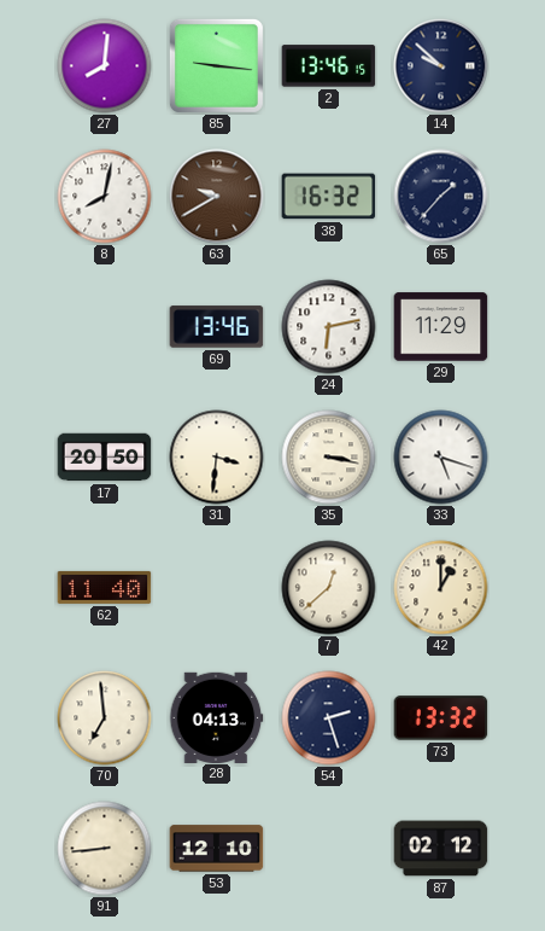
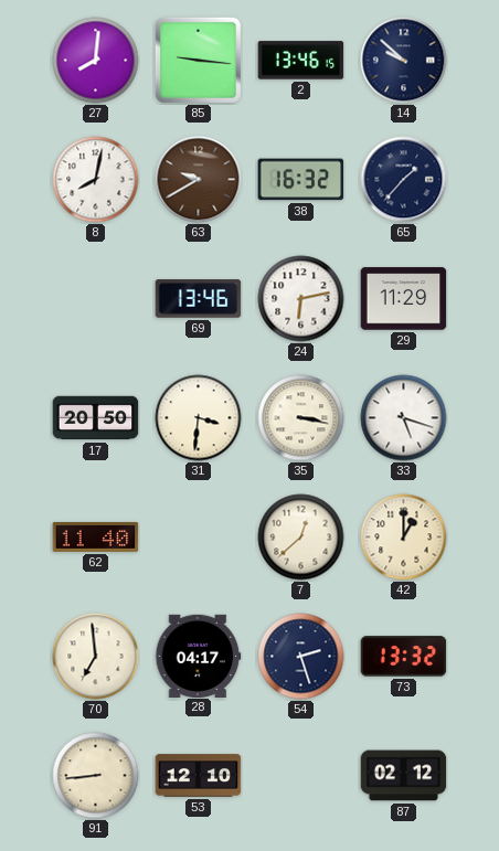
28: 04:13 -> 04:17 (199, 656)
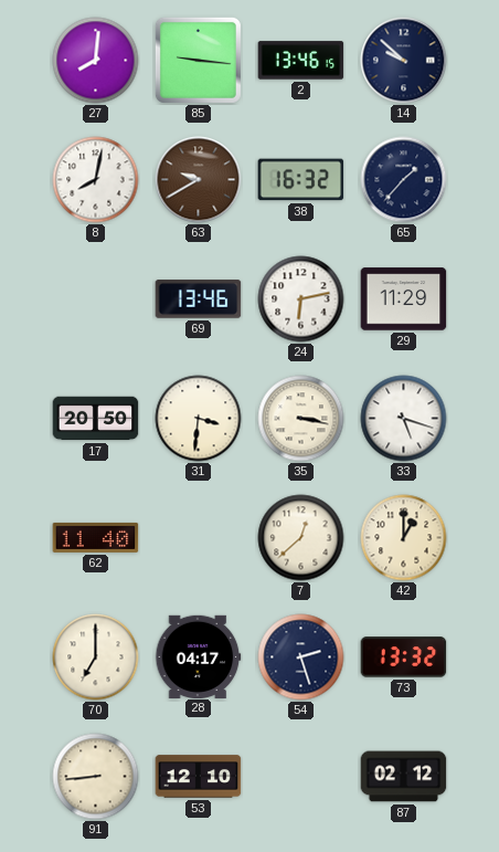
70: 6:59 -> 7:00 (96, 658)
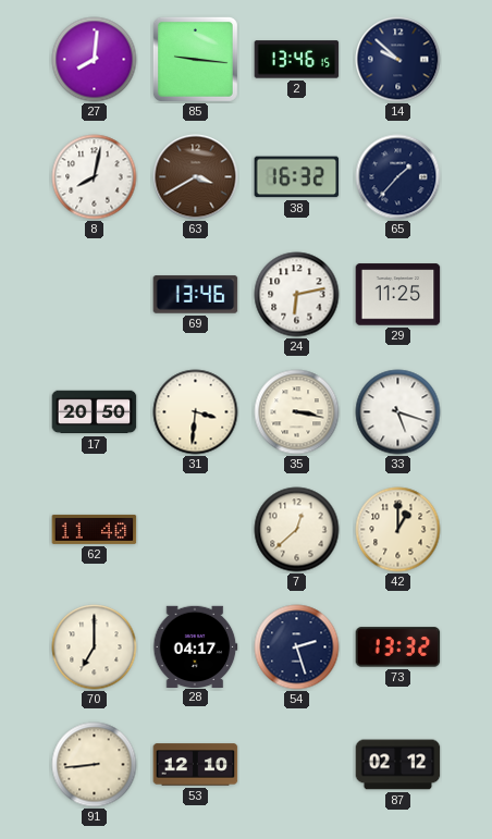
63: 9:40 -> 3:40 (196, 177)
29: 11:29 -> 11:25 (398, 295)
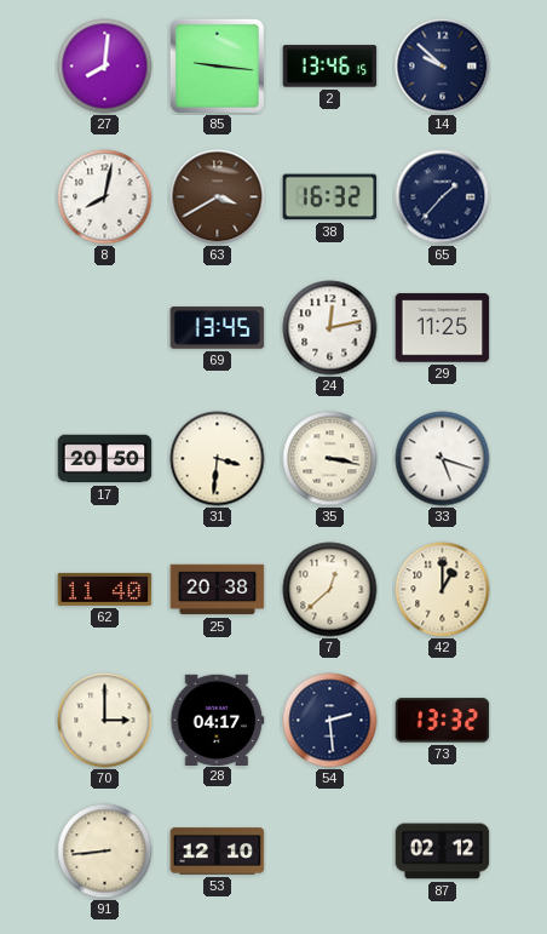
69: 13:46 -> 13:45 (218, 328)
24: 6:13 -> 12:13 (330, 328)
25: none -> 20:38 (218, 590)
70: 7:00 -> 3:00 (105, 721)
54: 2:27 -> 2:29 (330, 721)
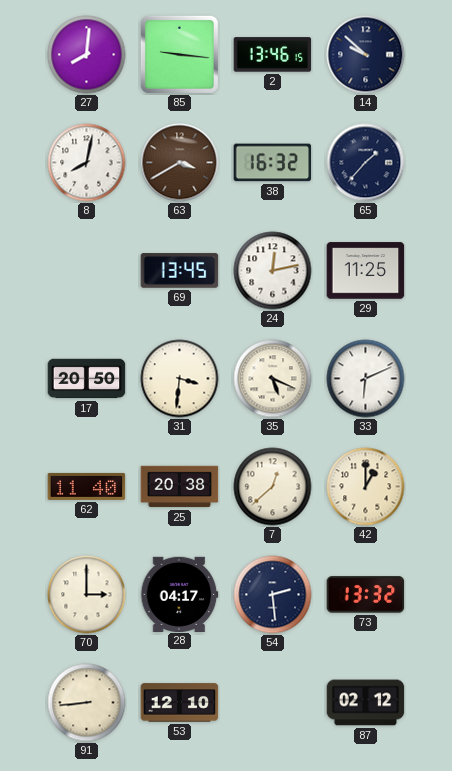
35: 3:17 -> 5:19 (273, 379)
33: 5:18 -> 6:11 (366, 379)
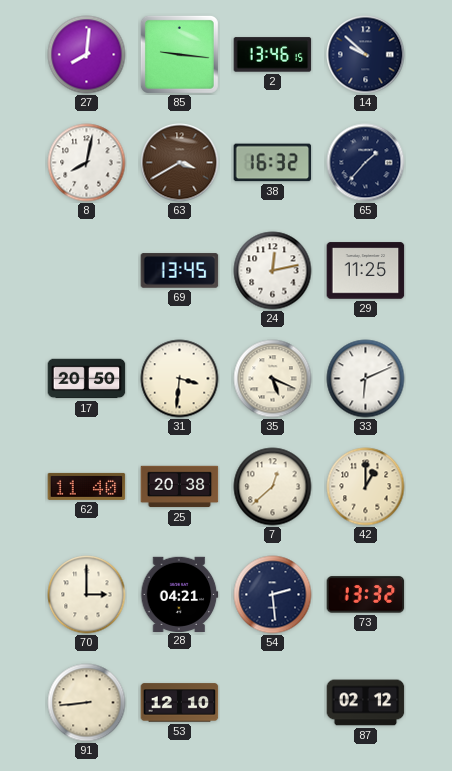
28: 04:17 -> 04:21 (180, 594)
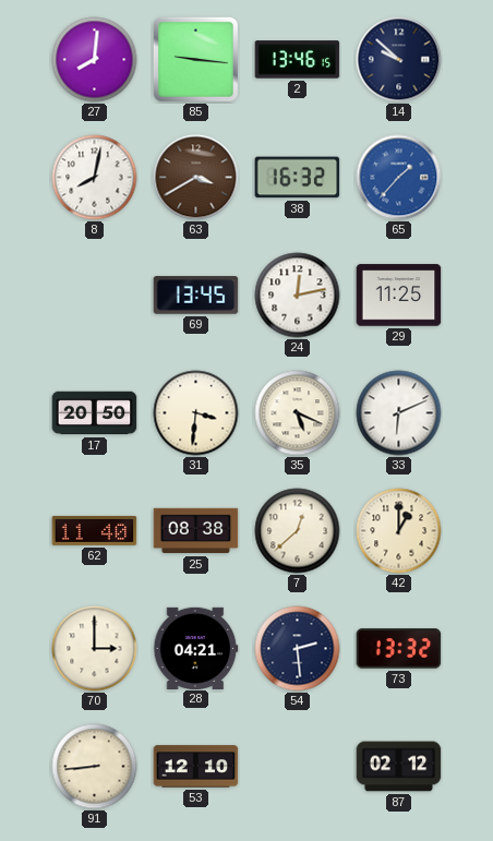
65 dial: navy -> blue (399, 178)
25: 20:38 -> 08:38 (196, 531)
